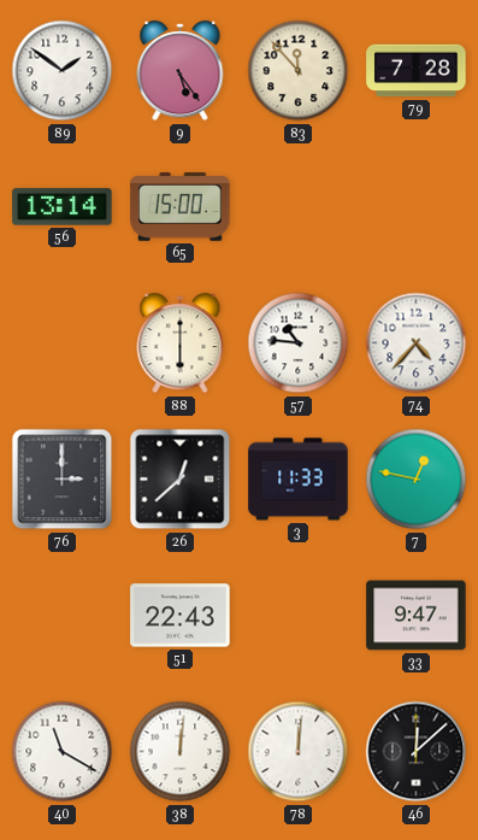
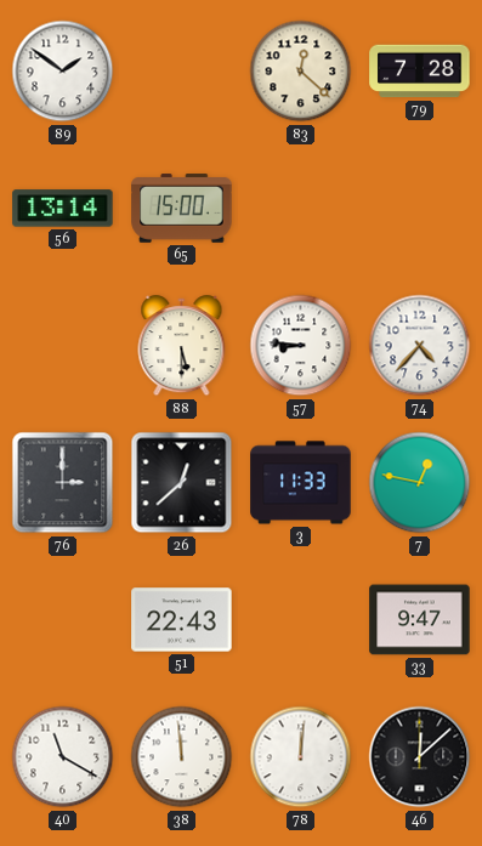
9: 5:24 -> none (181, 71)
83: 11:53 -> 12:22 (301, 72)
88: 6:00 -> 5:30 (182, 346)
57: 10:46 -> 8:46 (301, 346)
38: 12:01 -> 11:59 (182, 757)
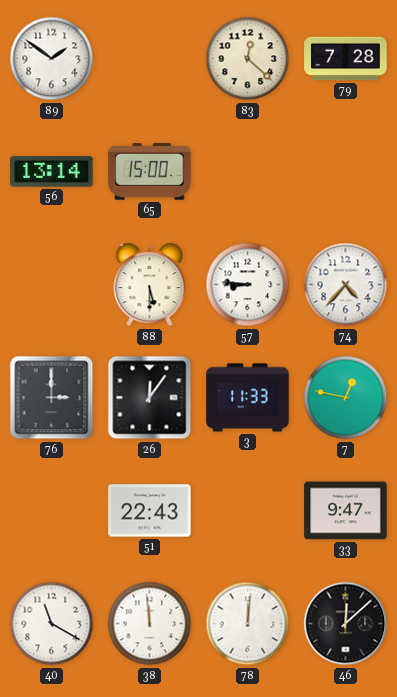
26: 12:38 -> 12:06 (150, 398)
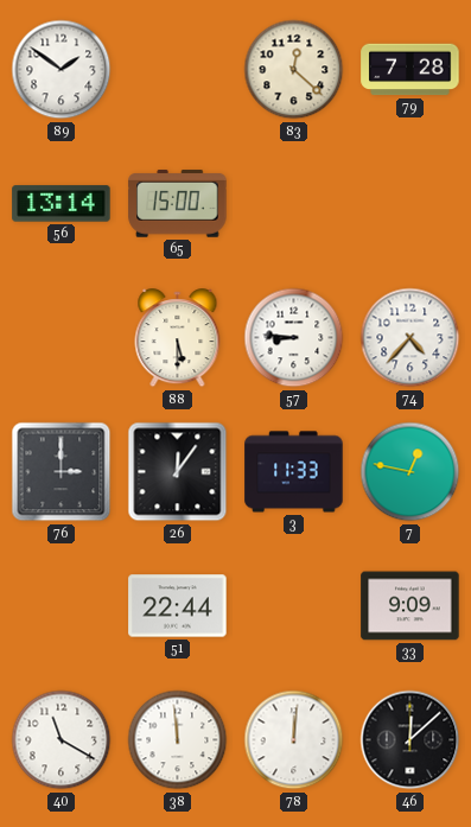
51: 22:43 -> 22:44 (178, 606)
33: 9:47 -> 9:09 (410, 606)
